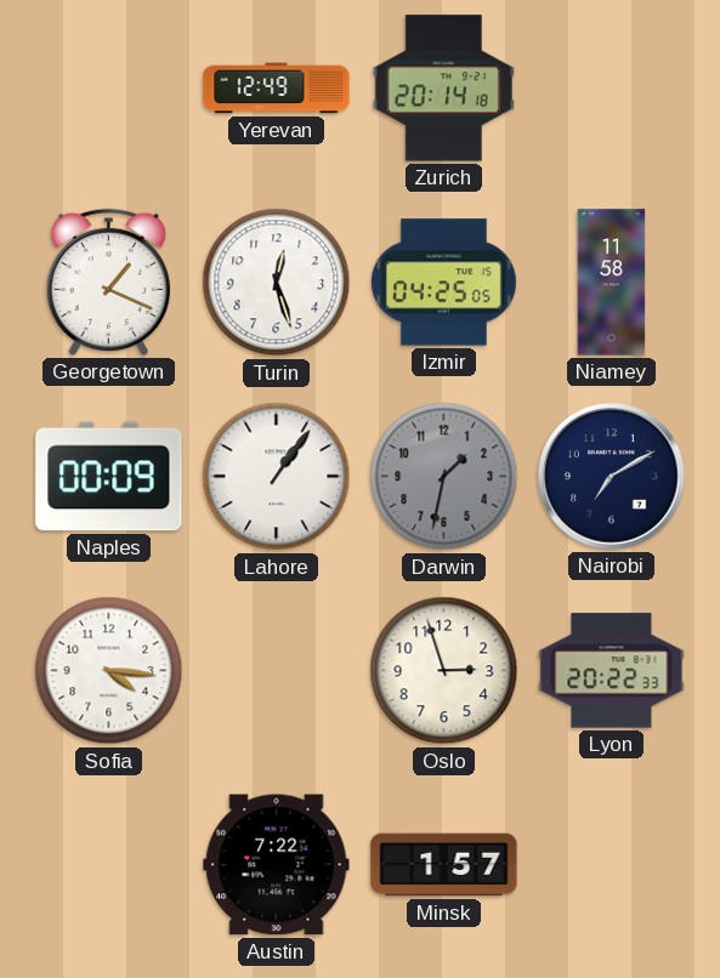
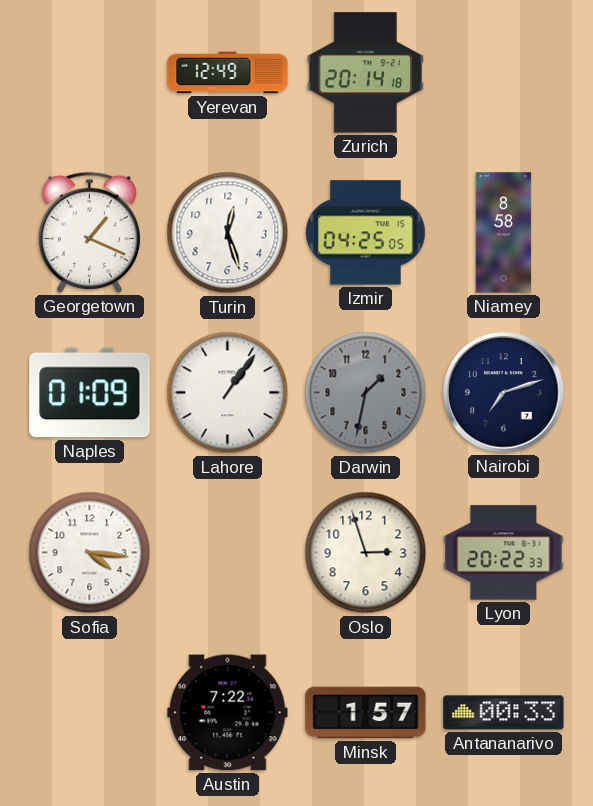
Niamey: 11:58 -> 8:58 (504, 233)
Naples: 00:09 -> 01:09 (90, 393)
Nairobi: 7:10 -> 7:12 (504, 393)
Antananarivo: none -> 00:33 (504, 713)
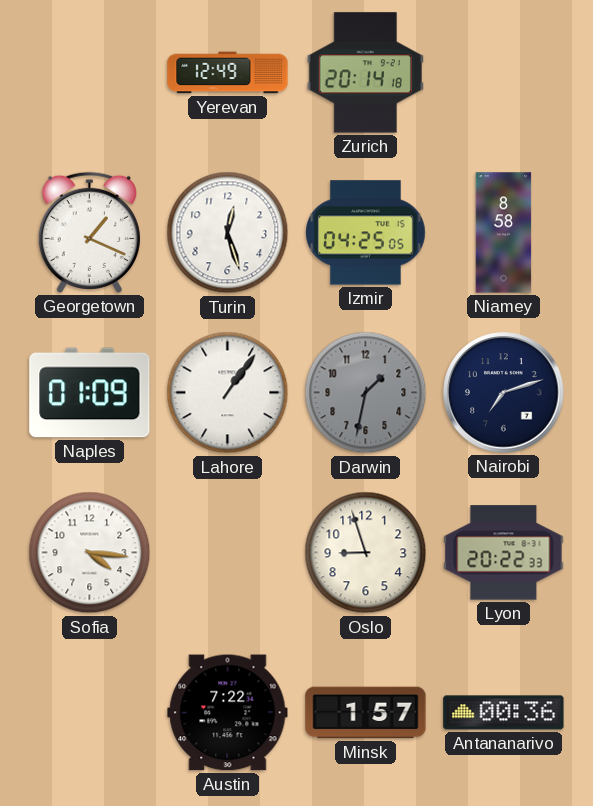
Oslo: 2:57 -> 8:57 (366, 553)
Antananarivo: 00:33 -> 00:36 (504, 713)
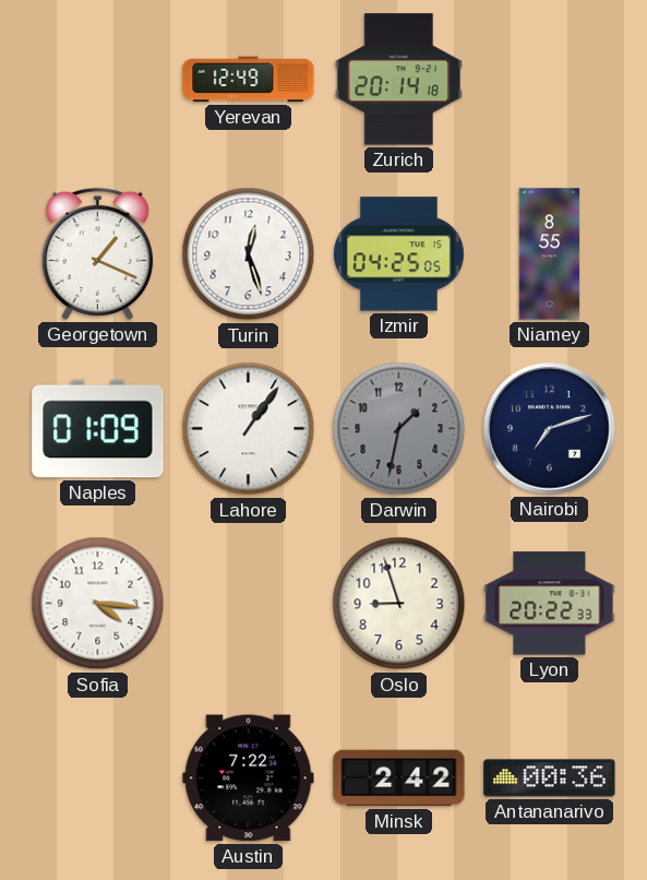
Niamey: 8:58 -> 8:55 (550, 254)
Minsk: 1:57 -> 2:42 (399, 778)
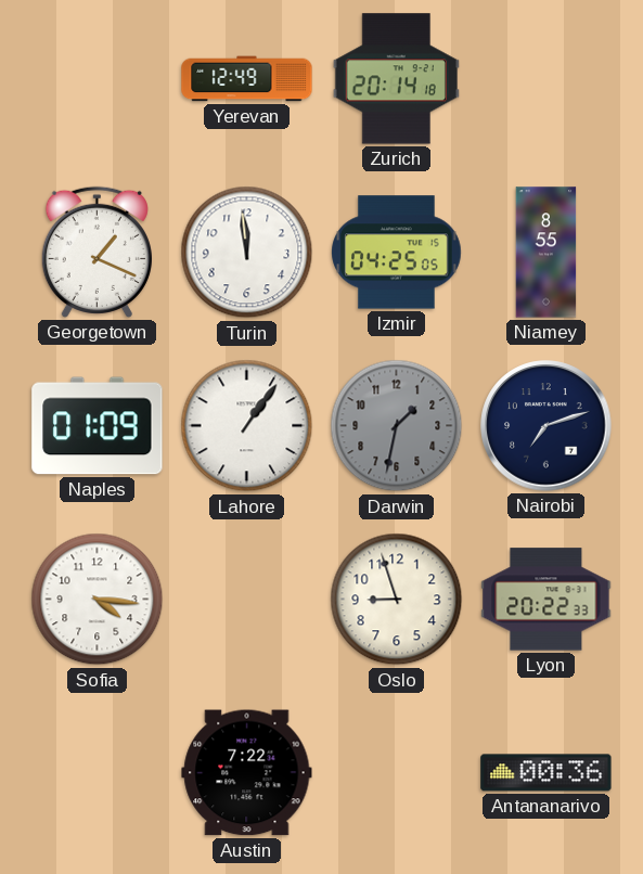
Turin: 12:27 -> 11:59 (247, 253)
Minsk: 2:42 -> none (399, 778)
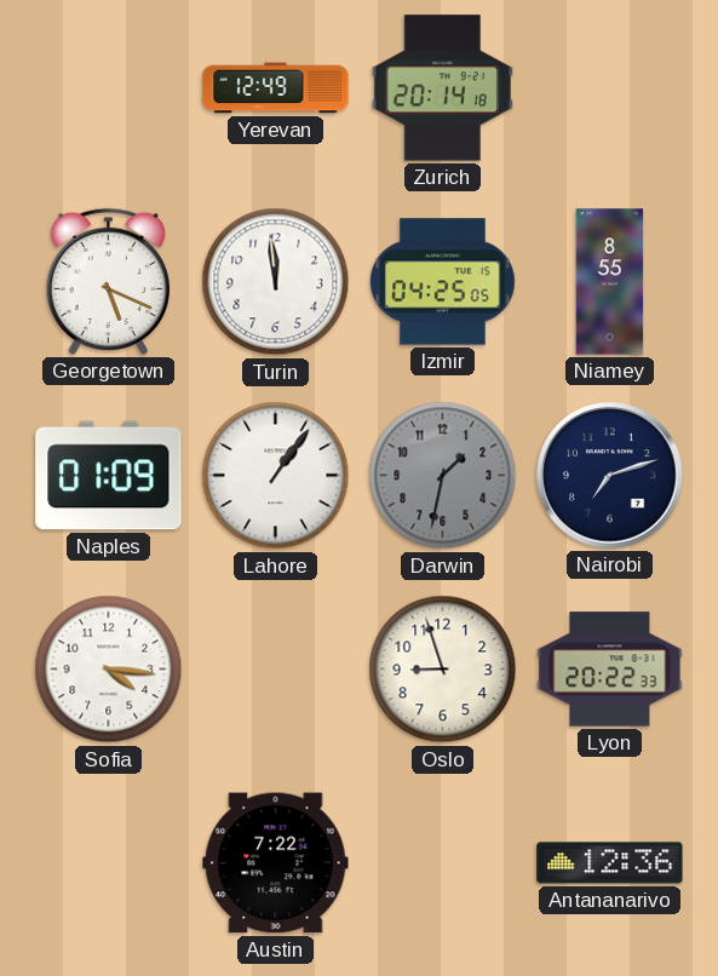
Georgetown: 1:19 -> 5:19 (108, 281)
Antananarivo: 00:36 -> 12:36 (610, 863)
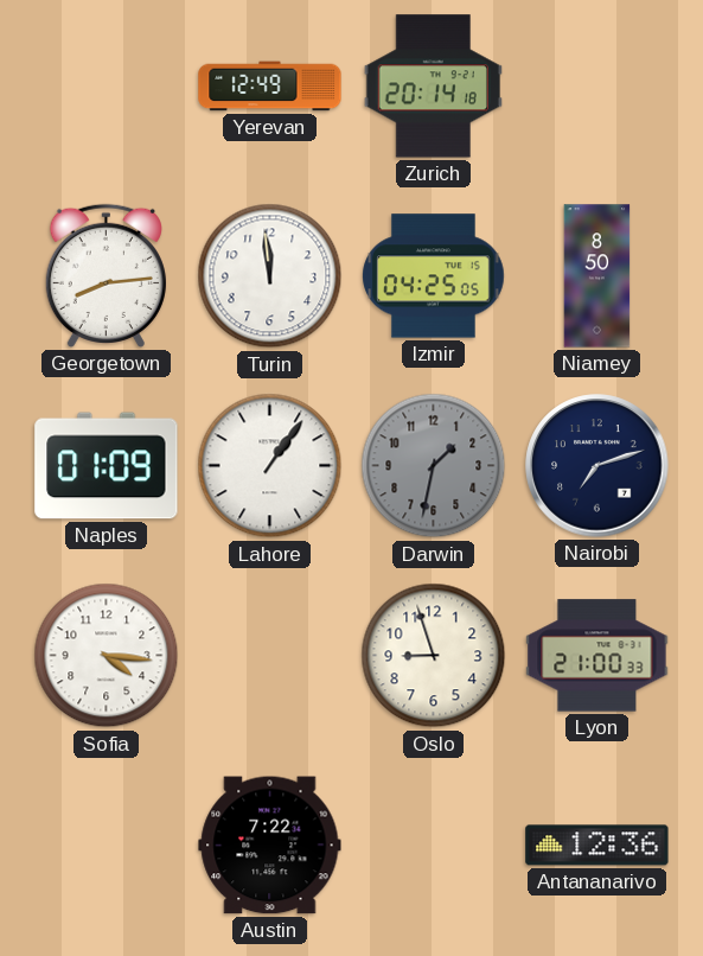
Georgetown: 5:19 -> 8:14 (106, 275)
Niamey: 8:55 -> 8:50 (597, 276)
Lyon: 20:22 -> 21:00 (597, 656)
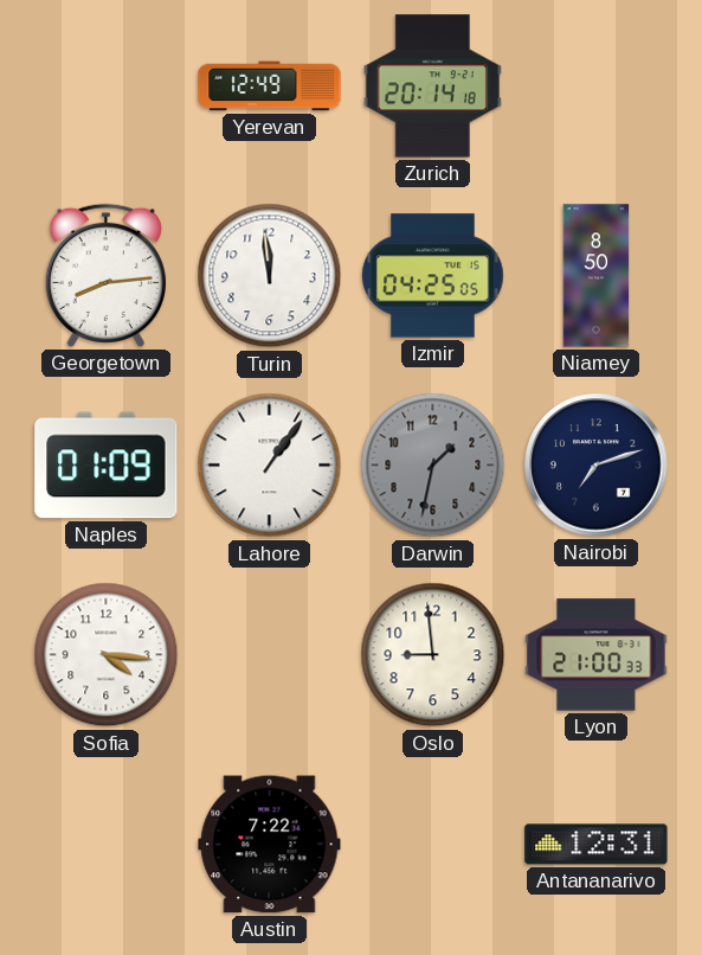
Oslo: 8:57 -> 8:59 (433, 655)
Antananarivo: 12:36 -> 12:31 (597, 845)
